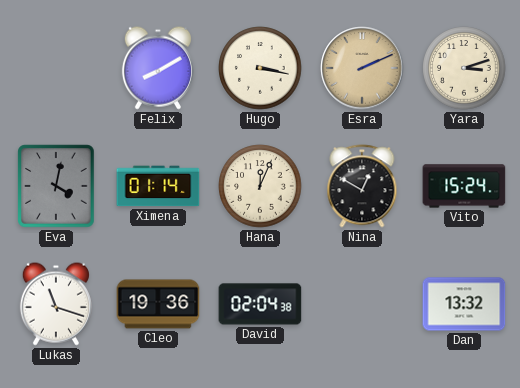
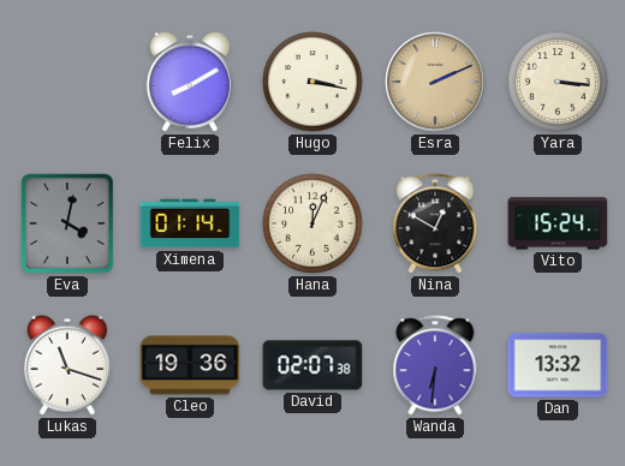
Yara: 3:12 -> 3:16 (558, 82)
David: 02:04 -> 02:07 (312, 365)
Wanda: none -> 6:31 (435, 365)
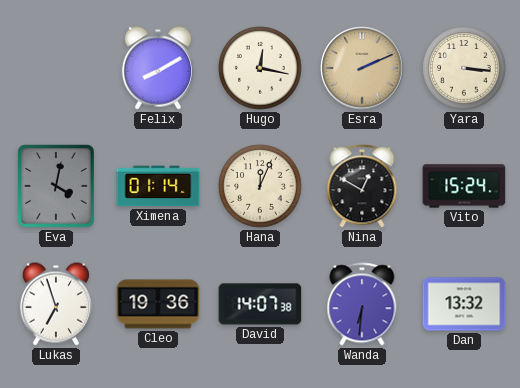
Hugo: 3:17 -> 12:17 (260, 68)
Lukas: 11:18 -> 6:57 (56, 304)
David: 02:07 -> 14:07 (260, 304)
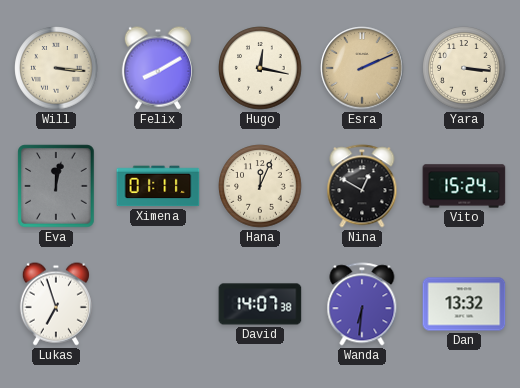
Will: none -> 3:16 (56, 68)
Eva: 4:02 -> 12:02 (56, 186)
Ximena: 01:14 -> 01:11 (158, 186)
Cleo: 19:36 -> none (158, 304)
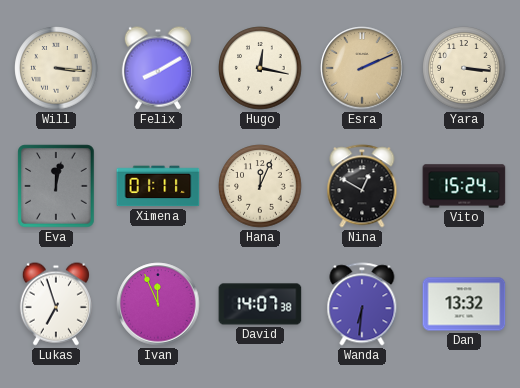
Ivan: none -> 11:56 (158, 304)
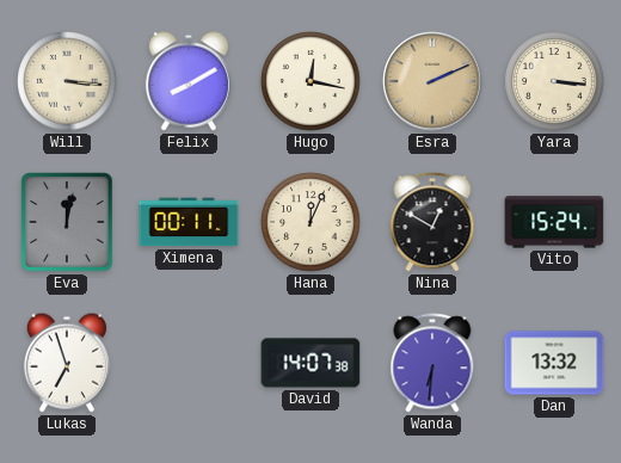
Ximena: 01:11 -> 00:11 (189, 222)
Ivan: 11:56 -> none (158, 304)
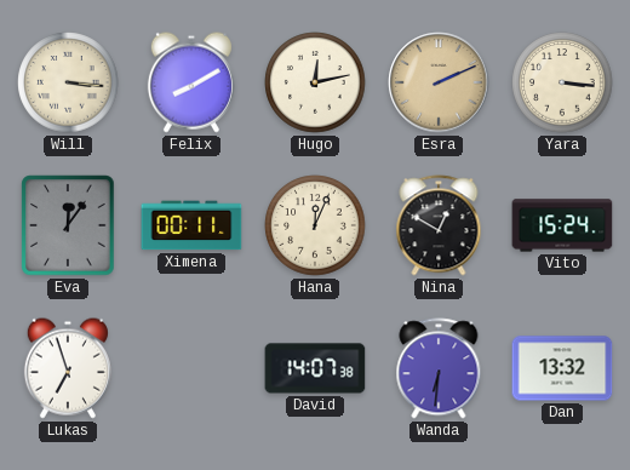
Hugo: 12:17 -> 12:13 (315, 82)
Eva: 12:02 -> 12:06 (68, 225)
